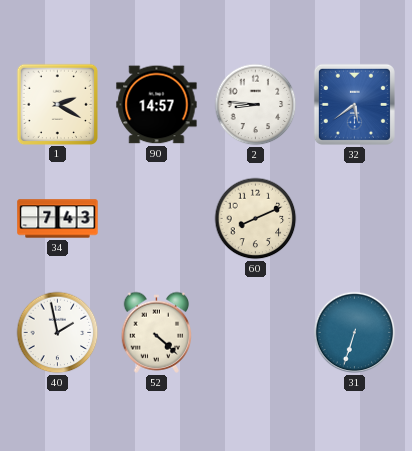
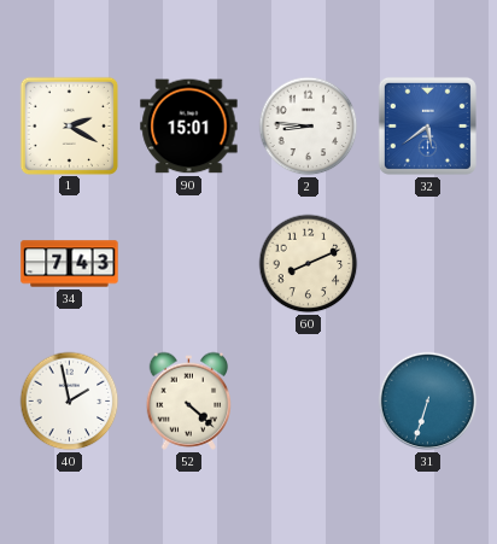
90: 14:57 -> 15:01 (189, 127)
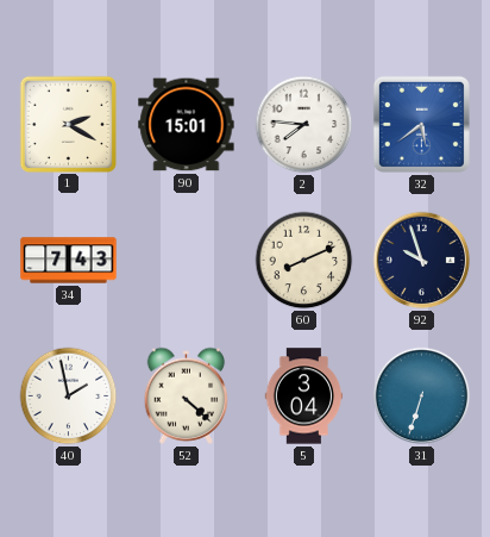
2: 8:46 -> 7:46 (304, 125)
92: none -> 9:57 (422, 261)
5: none -> 3:04 (304, 396)
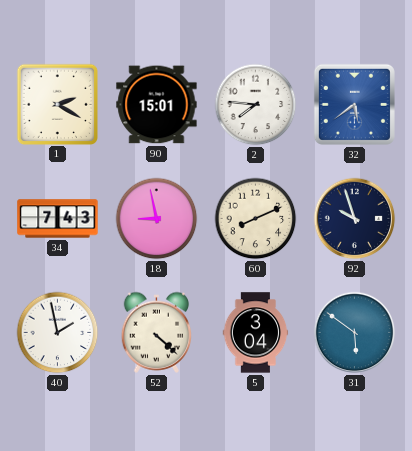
18: none -> 8:58 (157, 219)
31: 6:33 -> 5:51 (355, 333)
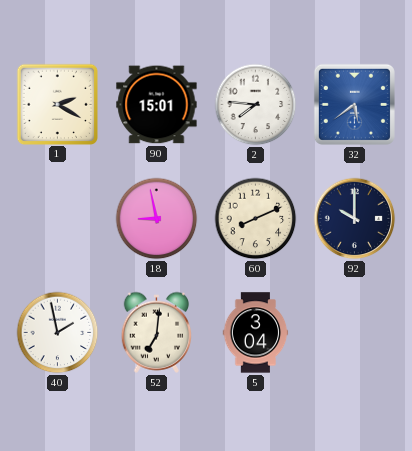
34: 7:43 -> none (58, 219)
92: 9:57 -> 10:00 (355, 219)
52: 4:22 -> 7:01 (157, 332)
31: 5:51 -> none (355, 333)
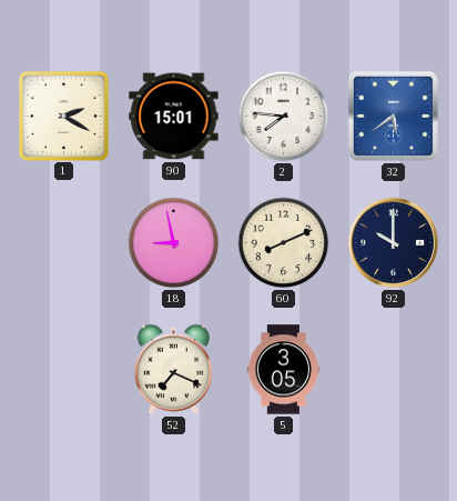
40: 1:58 -> none (58, 333)
52: 7:01 -> 7:19 (174, 369)
5: 3:04 -> 3:05 (284, 370)
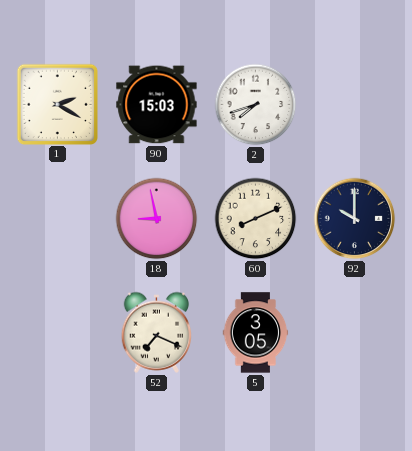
90: 15:01 -> 15:03 (157, 105)
2: 7:46 -> 7:42 (256, 105)
32: 5:39 -> none (393, 116)
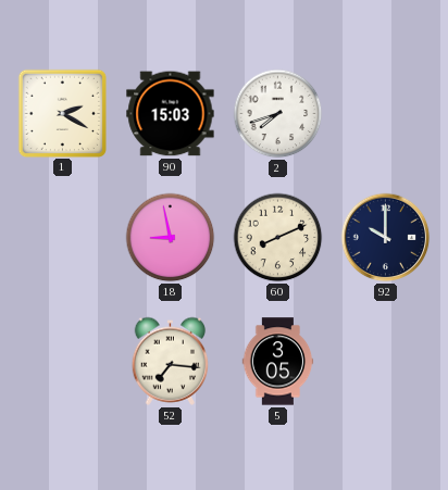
52: 7:19 -> 7:16 (171, 361)
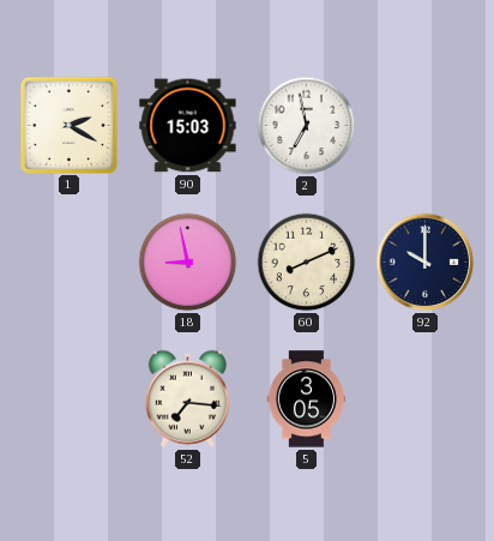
2: 7:42 -> 6:58 (307, 126)
